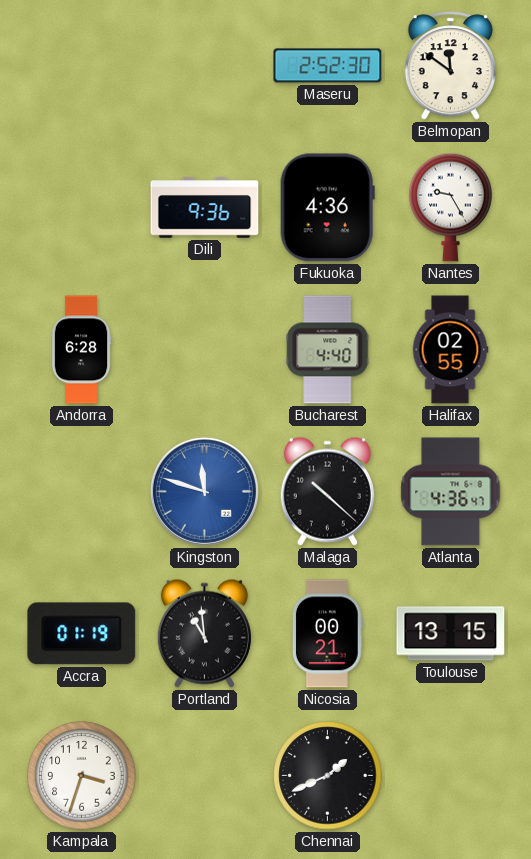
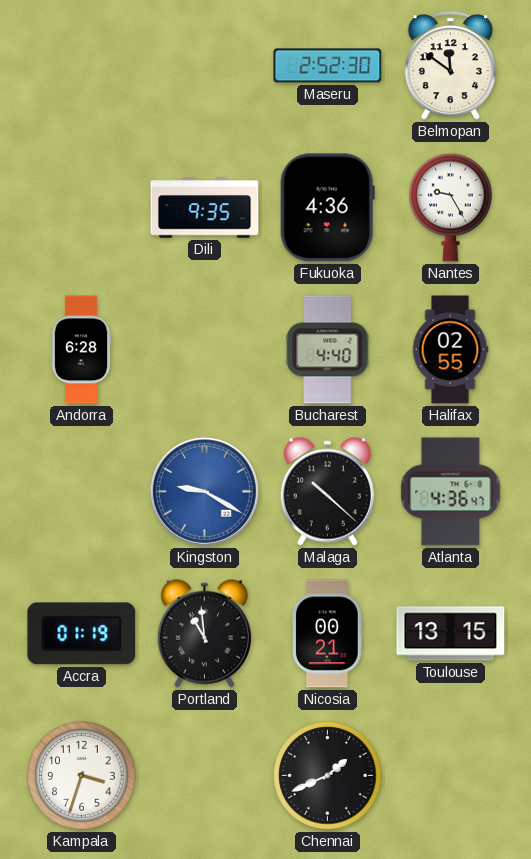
Dili: 9:36 -> 9:35 (205, 208)
Kingston: 11:48 -> 9:20 (204, 491)
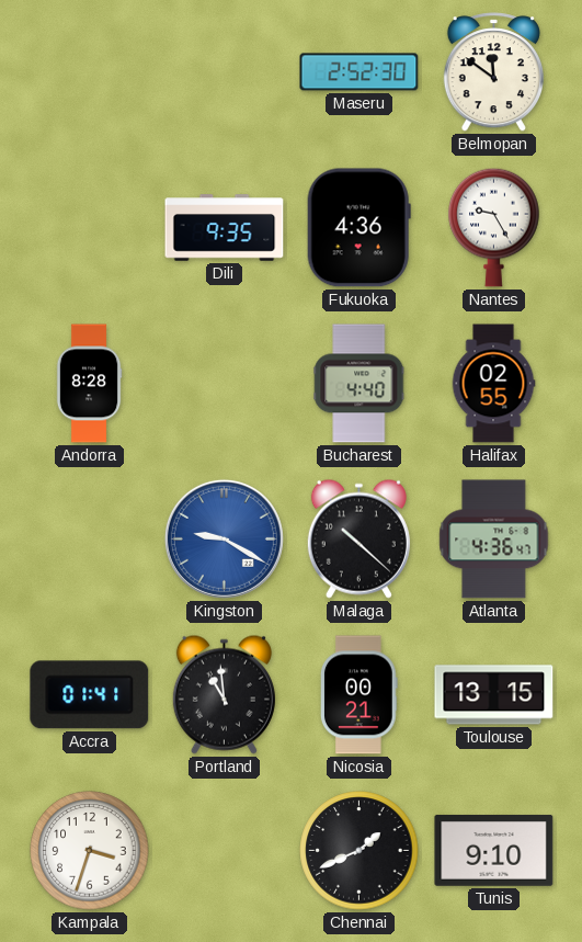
Andorra: 6:28 -> 8:28 (89, 384)
Accra: 01:19 -> 01:41 (90, 695)
Tunis: none -> 9:10 (494, 851)
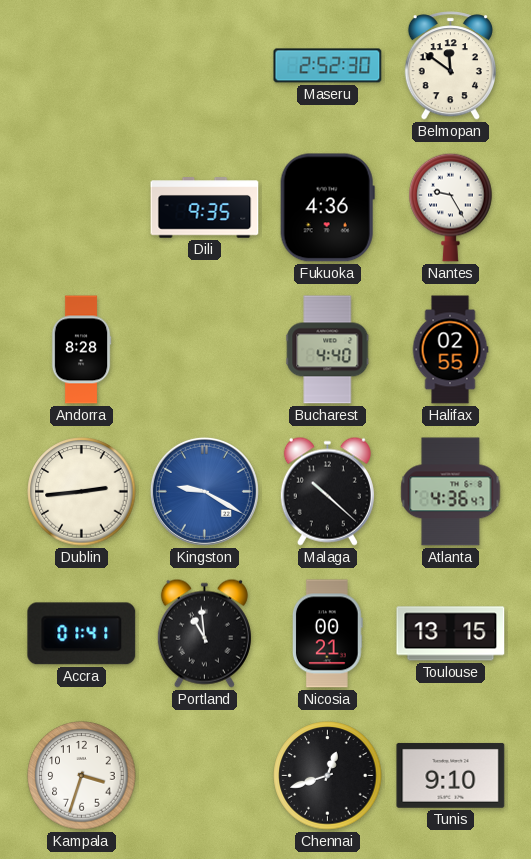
Dublin: none -> 2:44 (82, 492)
Chennai: 1:41 -> 12:42 (328, 776)
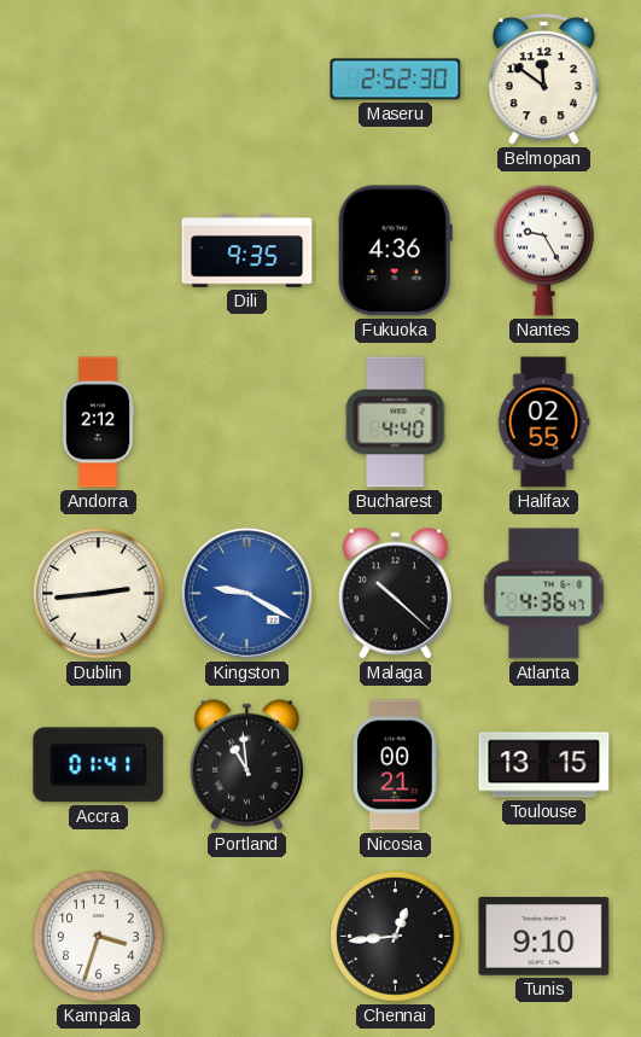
Andorra: 8:28 -> 2:12 (98, 423)
Chennai: 12:42 -> 12:44 (396, 937)
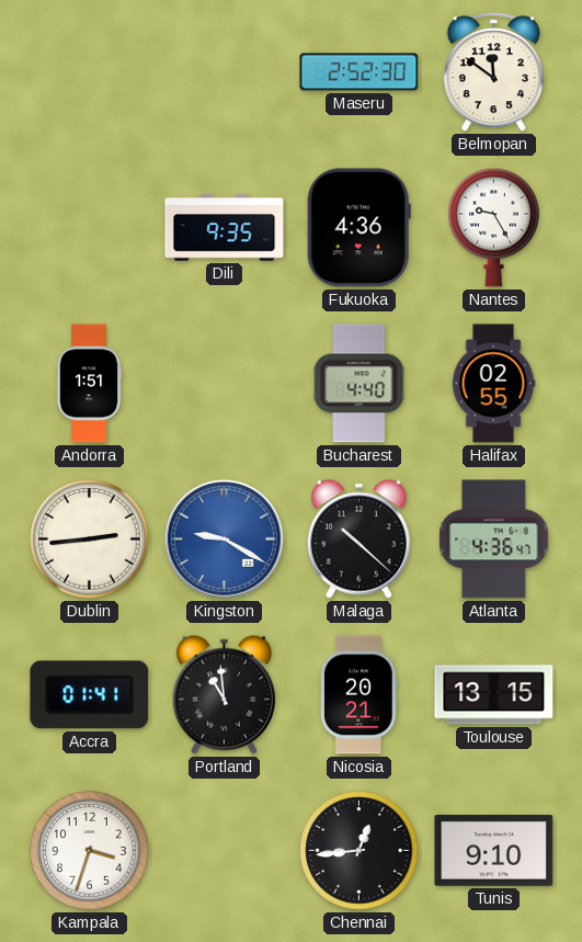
Andorra: 2:12 -> 1:51 (89, 384)
Nicosia: 00:21 -> 20:21 (360, 695)
